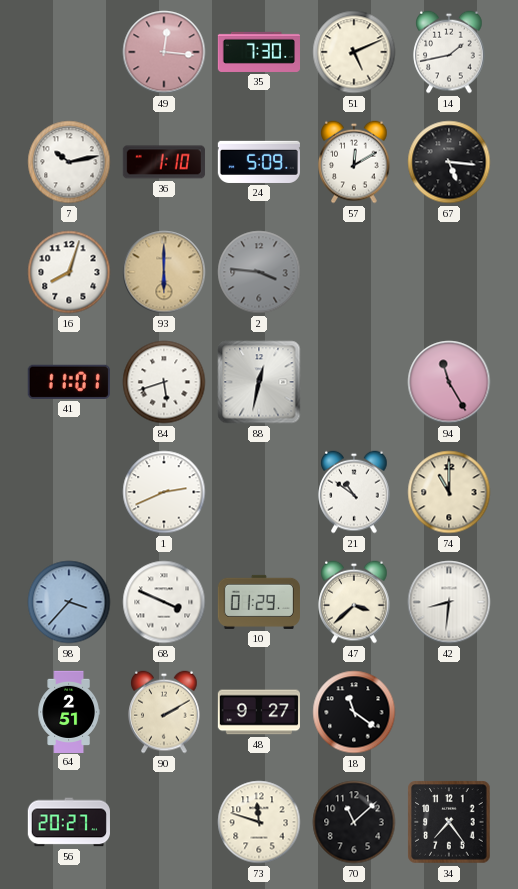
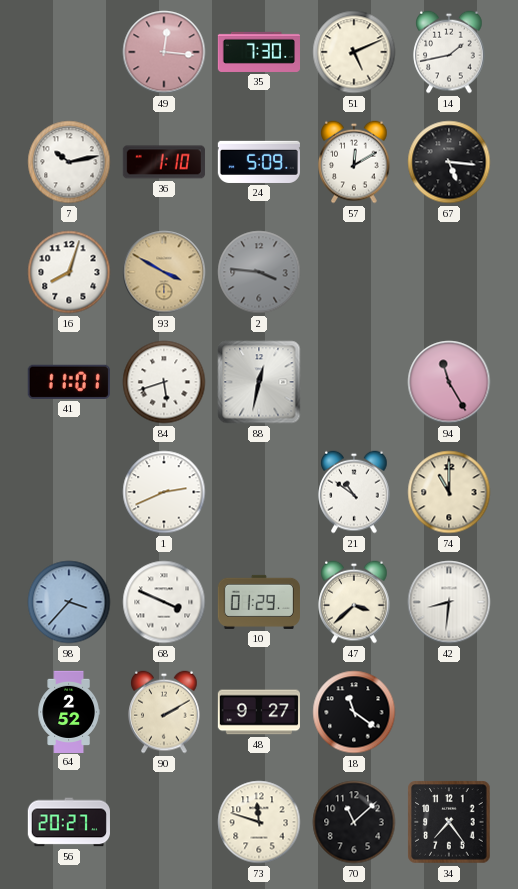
93: 6:00 -> 3:50 (164, 272)
64: 2:51 -> 2:52 (69, 711)
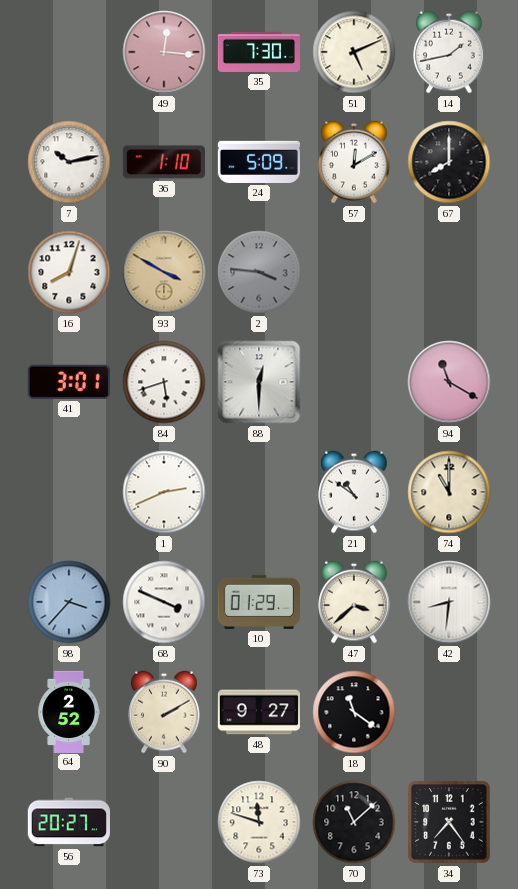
67: 5:16 -> 8:00 (449, 162)
41: 11:01 -> 3:01 (69, 382)
88: 12:32 -> 12:30 (259, 382)
94: 11:25 -> 11:20 (449, 382)
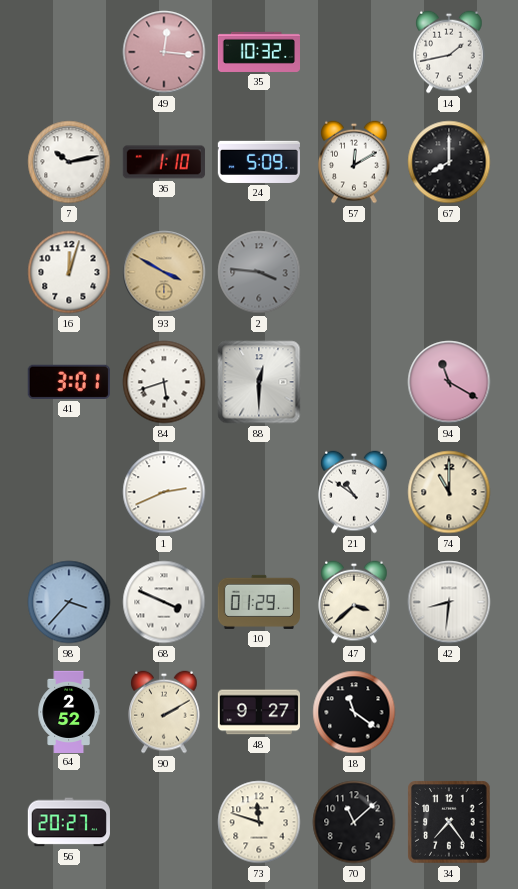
35: 7:30 -> 10:32 (258, 52)
51: 5:11 -> none (354, 52)
16: 8:03 -> 12:03 (69, 272)
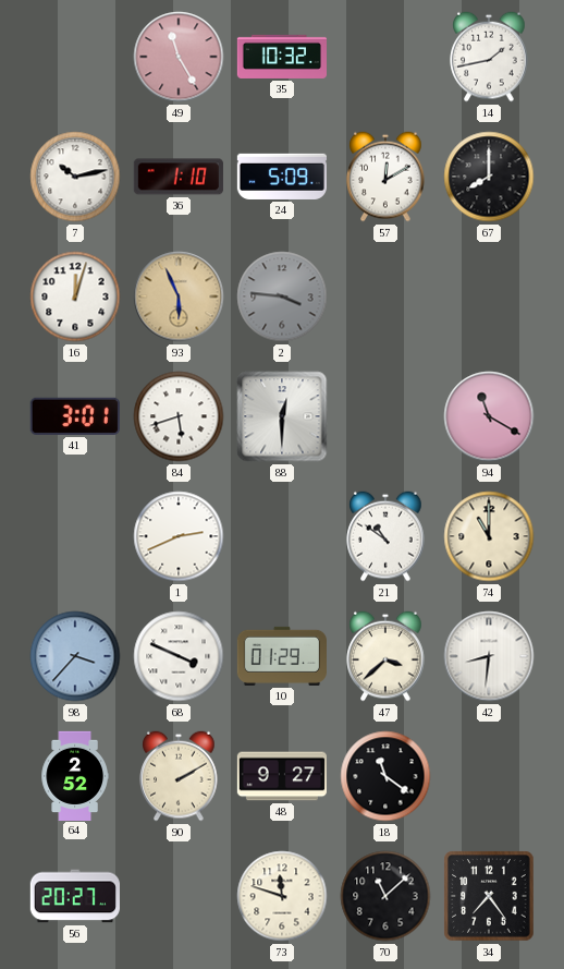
49: 12:16 -> 11:25 (179, 57)
93: 3:50 -> 5:56 (179, 296)
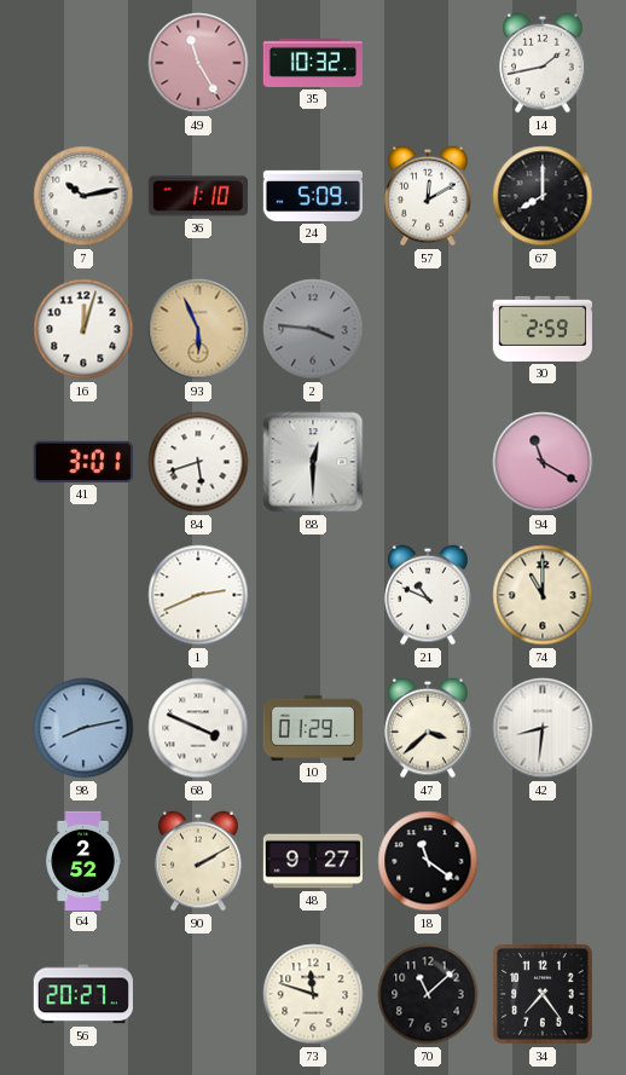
30: none -> 2:59 (543, 329)
21: 10:51 -> 10:49 (428, 595)
98: 3:37 -> 8:13 (83, 728)
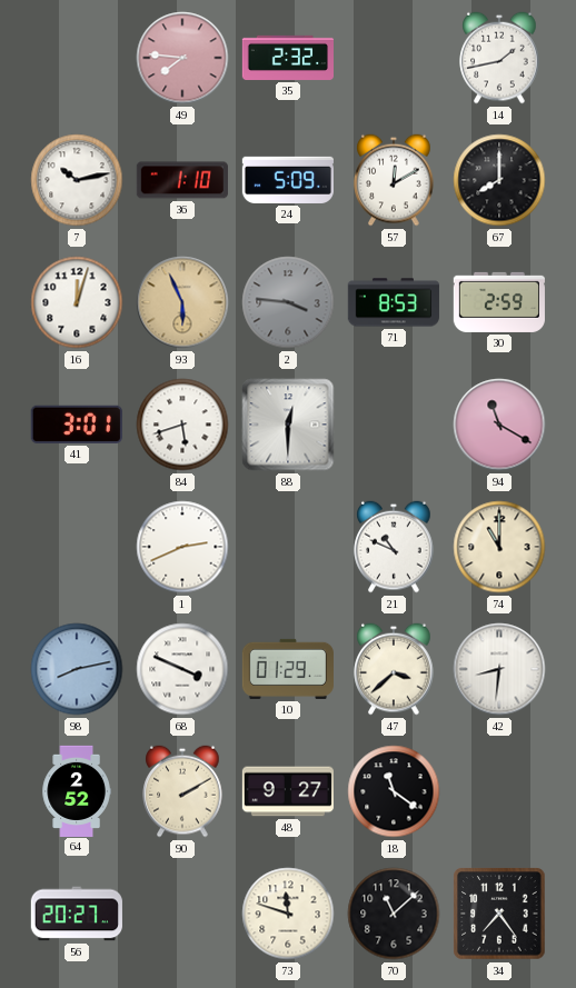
49: 11:25 -> 7:46 (182, 58)
35: 10:32 -> 2:32 (287, 58)
71: none -> 8:53 (394, 302)
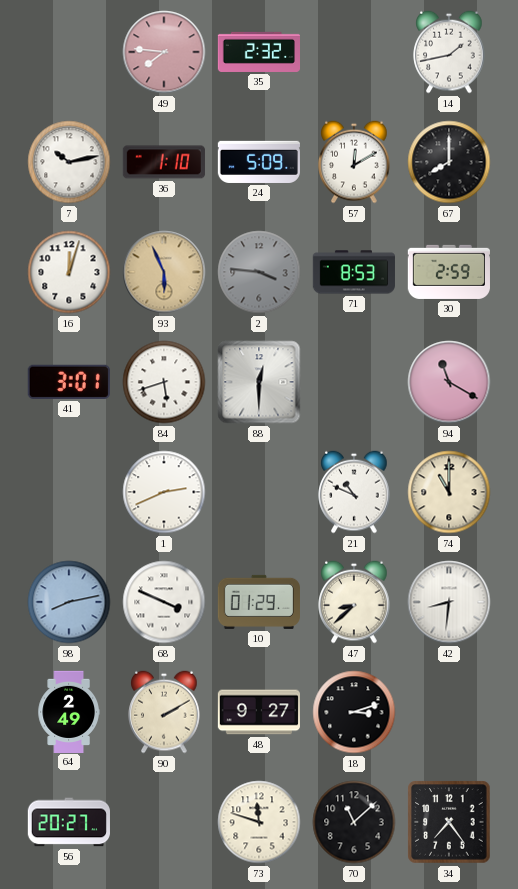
47: 3:38 -> 8:38 (354, 602)
64: 2:52 -> 2:49 (69, 711)
18: 11:21 -> 3:12 (354, 712)
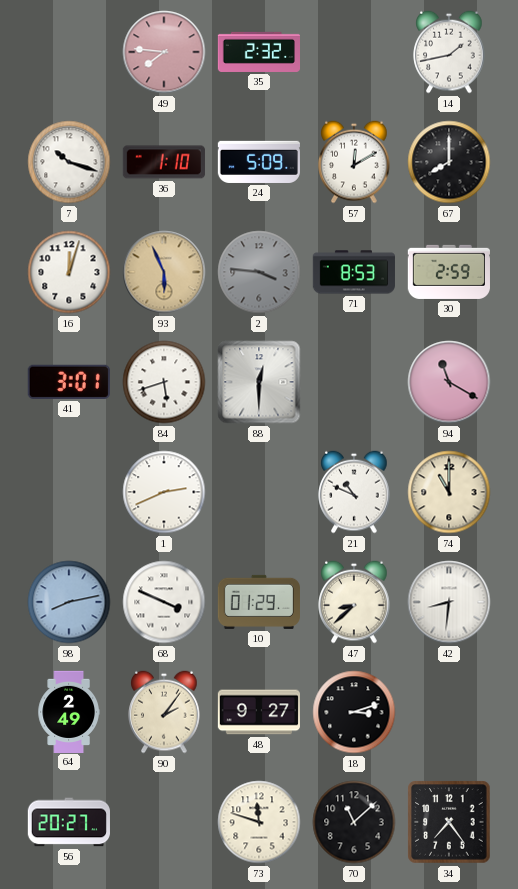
7: 10:13 -> 10:18 (69, 162)
90: 2:10 -> 2:06 (164, 712)
